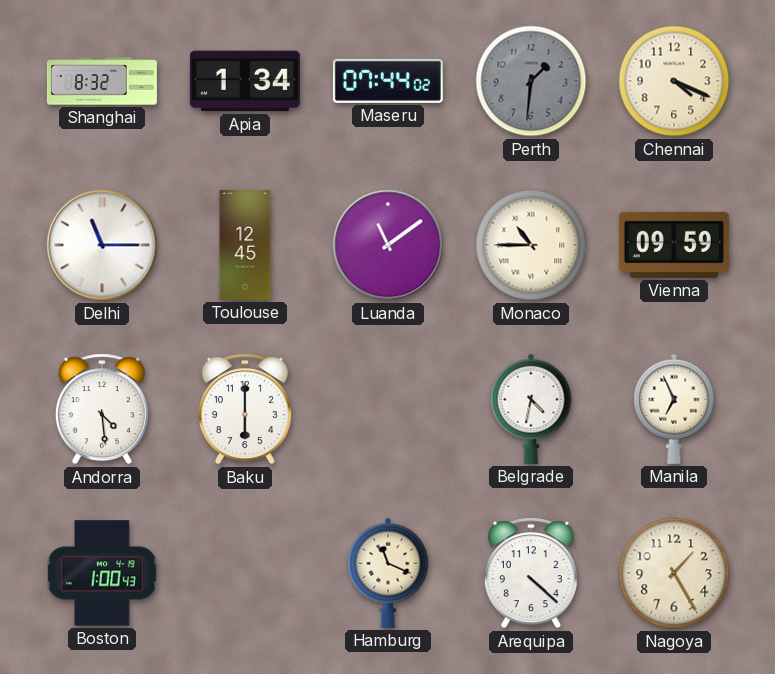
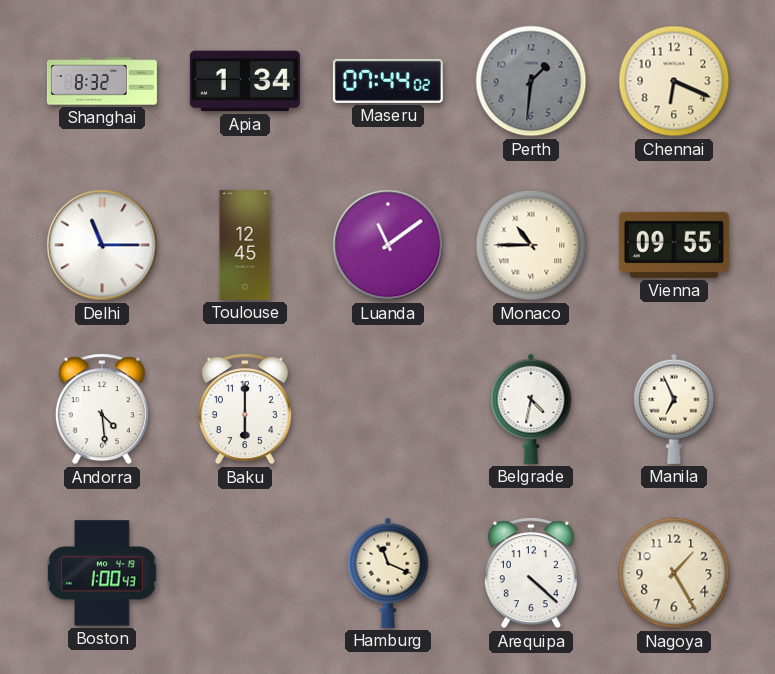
Chennai: 4:19 -> 6:19 (674, 81)
Vienna: 09:59 -> 09:55 (674, 245)
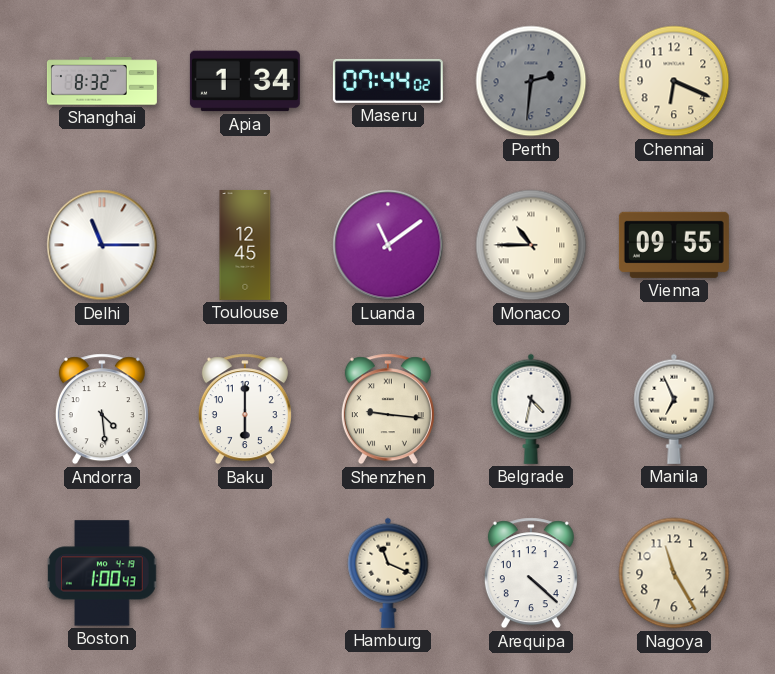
Perth: 1:31 -> 2:31 (531, 81)
Shenzhen: none -> 9:16 (388, 409)
Nagoya: 1:25 -> 11:25 (674, 573)
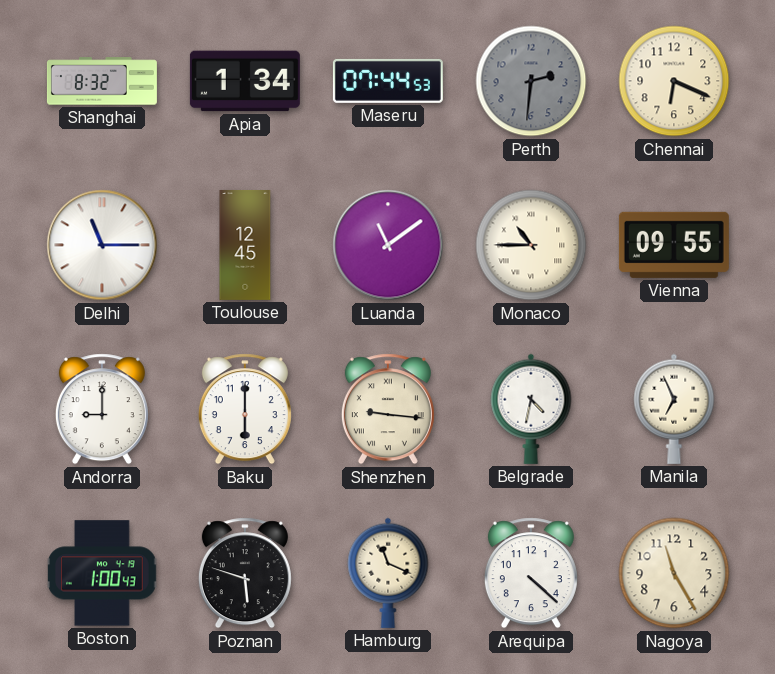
Maseru: 07:44:02 -> 07:44:53 (388, 81)
Andorra: 4:29 -> 9:00 (102, 409)
Poznan: none -> 5:48 (245, 573)
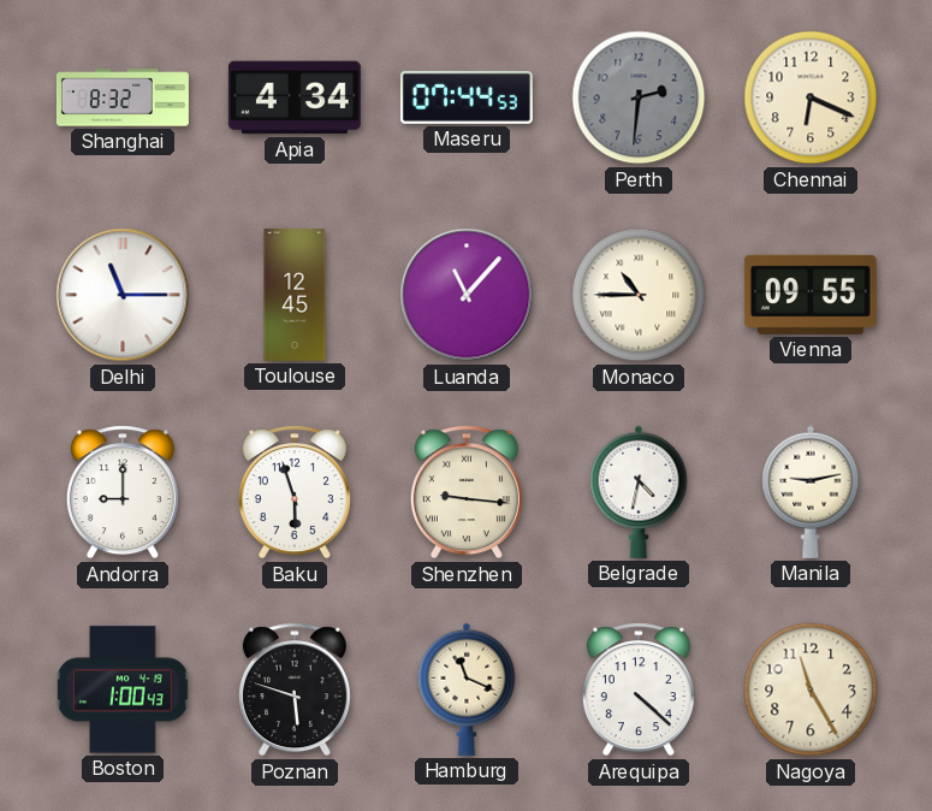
Apia: 1:34 -> 4:34 (295, 97)
Luanda: 11:09 -> 11:07 (467, 295)
Baku: 6:00 -> 5:57 (295, 492)
Manila: 6:56 -> 9:13 (811, 492)
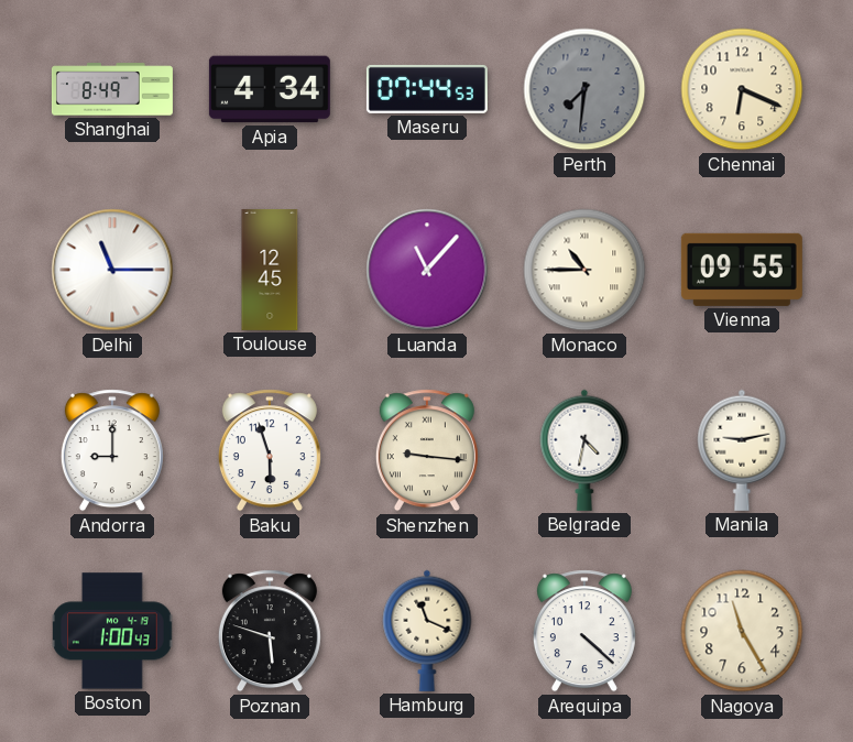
Shanghai: 8:32 -> 8:49 (112, 89)
Perth: 2:31 -> 7:31 (584, 89)
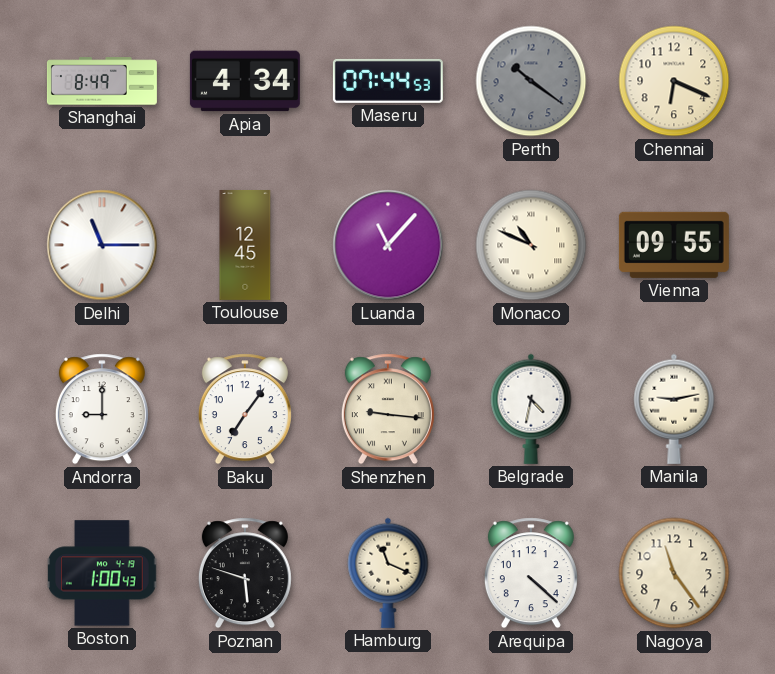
Perth: 7:31 -> 10:21 (531, 81)
Monaco: 10:45 -> 10:49 (531, 245)
Baku: 5:57 -> 7:06 (245, 409)
Nagoya: 11:25 -> 11:24 (674, 573)
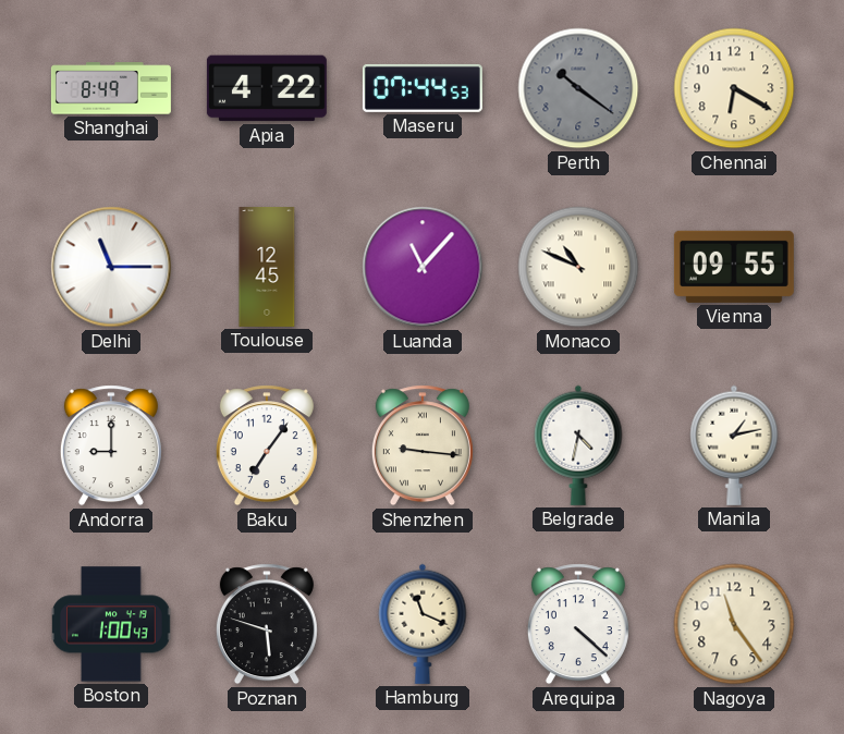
Apia: 4:34 -> 4:22 (267, 88)
Chennai: 6:19 -> 6:20 (734, 88)
Manila: 9:13 -> 1:13 (734, 445)
